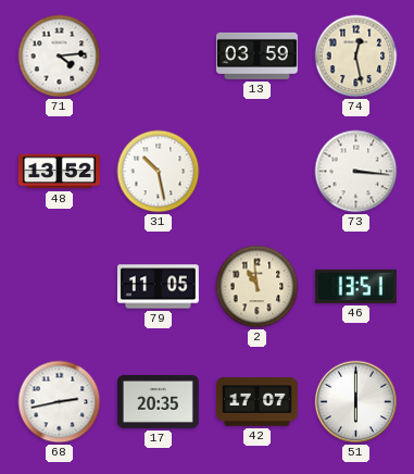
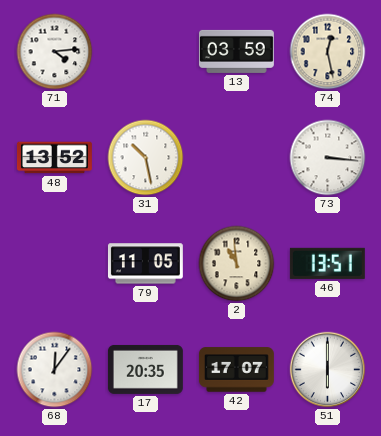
68: 2:43 -> 12:06 (55, 370)
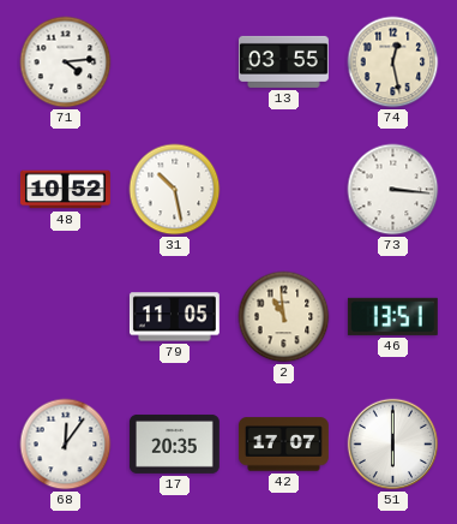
13: 03:59 -> 03:55 (283, 61)
48: 13:52 -> 10:52 (65, 190)
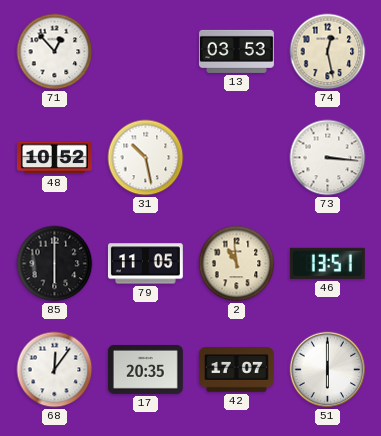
71: 4:14 -> 12:53 (55, 52)
13: 03:55 -> 03:53 (236, 51)
85: none -> 6:00 (55, 264)
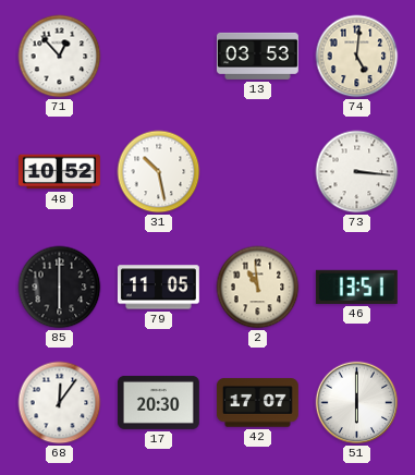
74: 12:28 -> 5:01 (357, 57)
17: 20:35 -> 20:30 (158, 402)
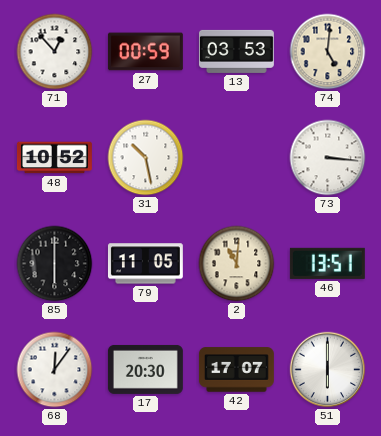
27: none -> 00:59 (145, 52)
2: 10:59 -> 11:01 (237, 264)
